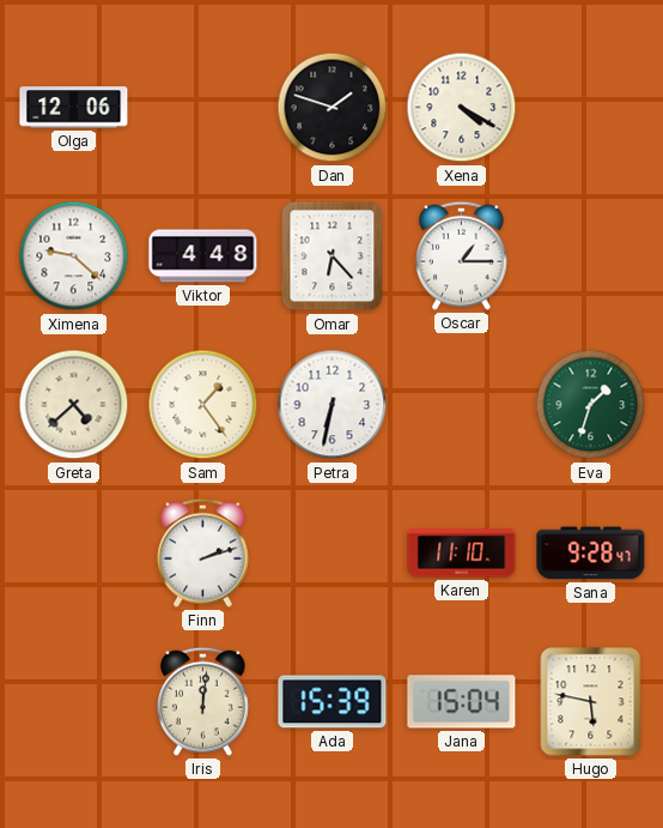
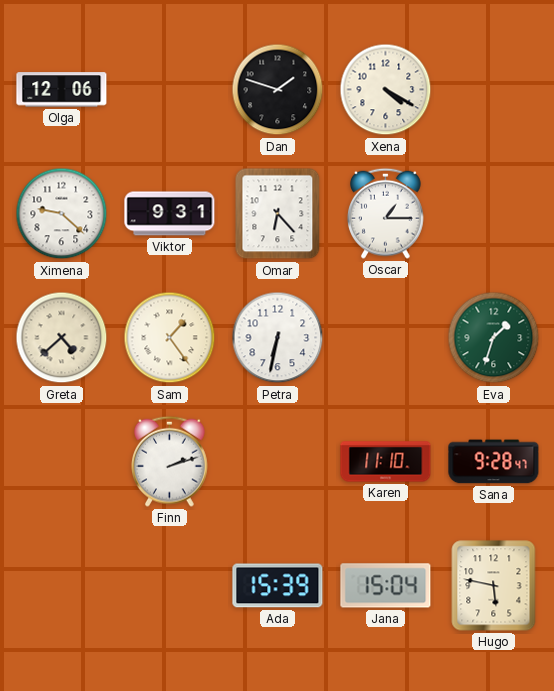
Viktor: 4:48 -> 9:31 (170, 214)
Iris: 12:01 -> none (203, 701)
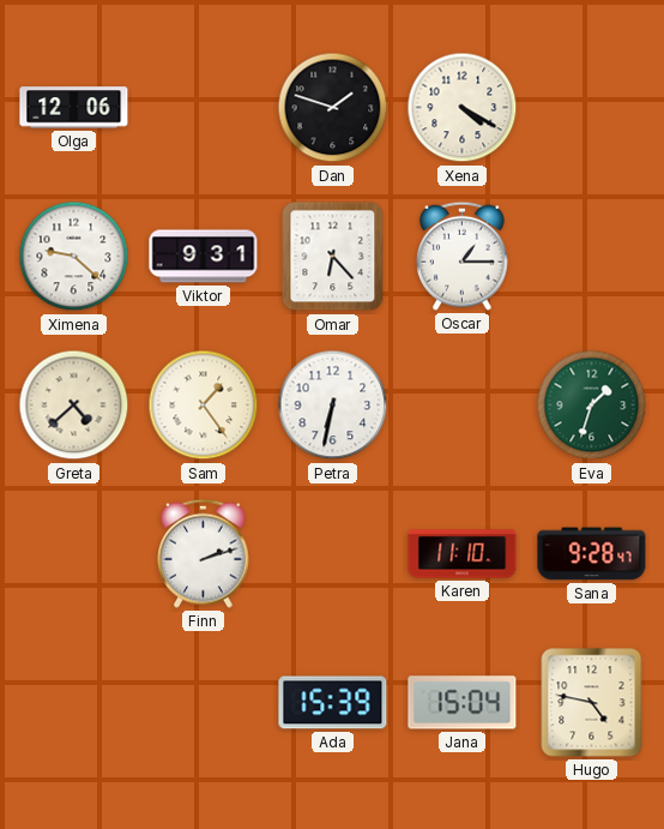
Hugo: 5:47 -> 4:47 (592, 703)
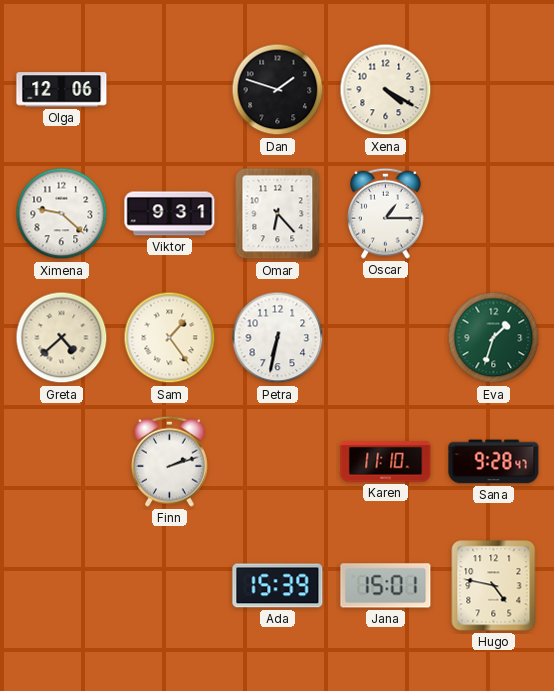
Jana: 15:04 -> 15:01 (386, 586)
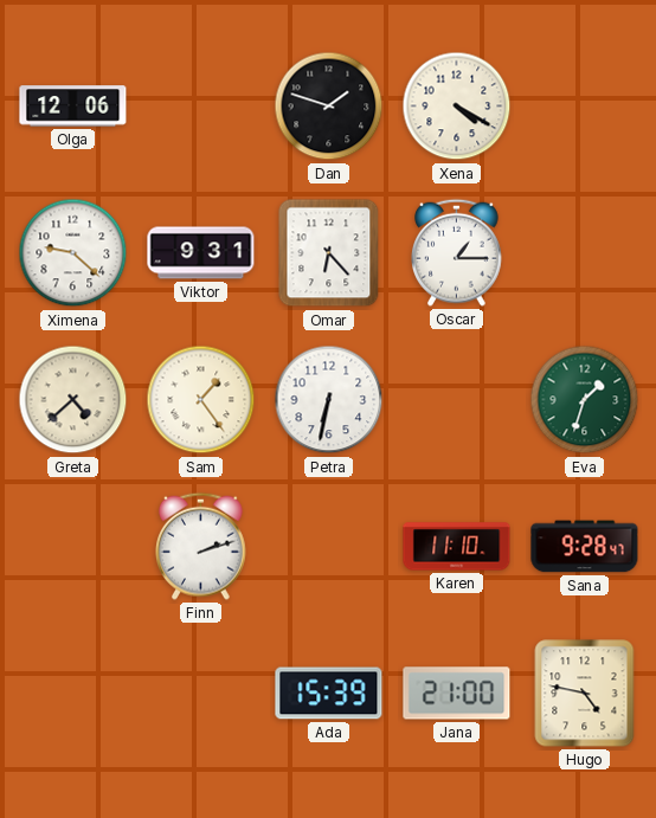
Jana: 15:01 -> 21:00 (457, 694)
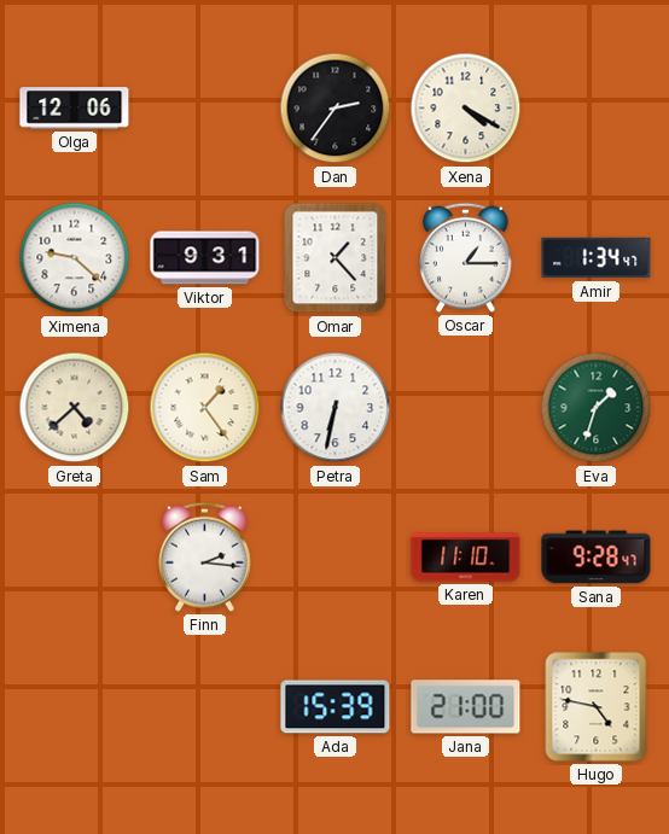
Dan: 1:48 -> 2:36 (336, 109)
Omar: 6:23 -> 1:23 (336, 258)
Amir: none -> 1:34 (597, 258)
Finn: 2:12 -> 2:16 (205, 556)
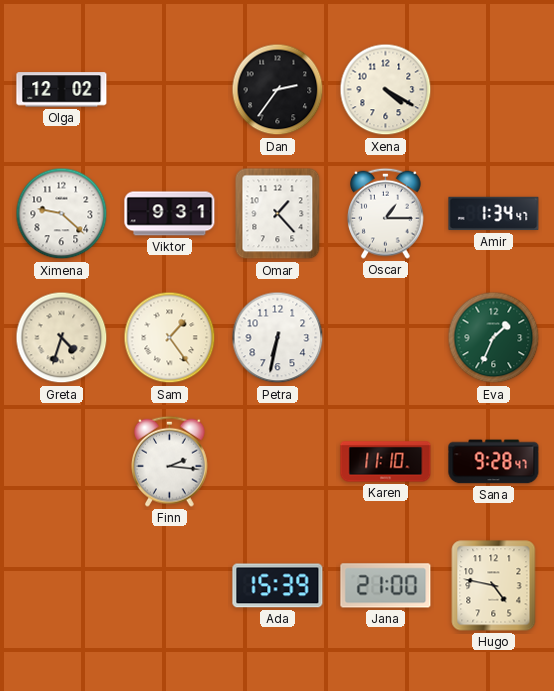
Olga: 12:06 -> 12:02 (62, 90)
Greta: 4:38 -> 4:33 (62, 338)
Eva: 1:33 -> 1:34 (494, 338)
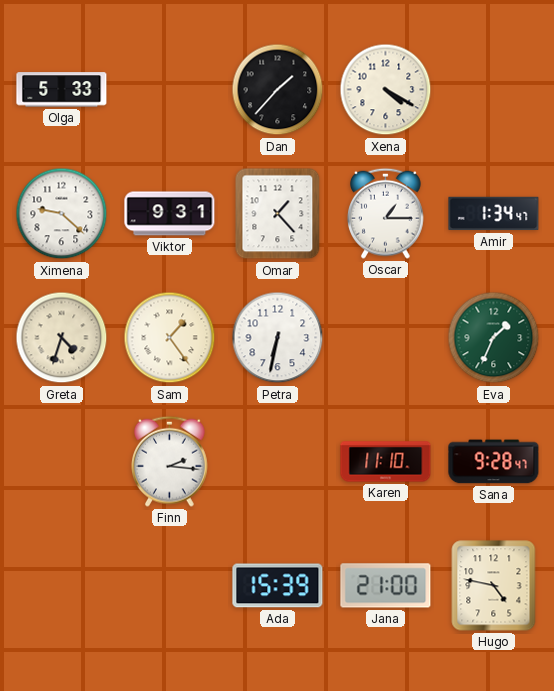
Olga: 12:02 -> 5:33 (62, 90)
Dan: 2:36 -> 1:37 (278, 90)
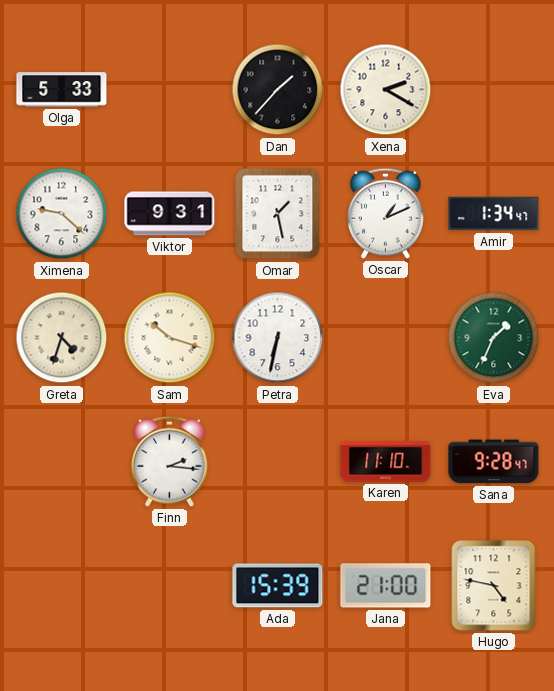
Xena: 4:20 -> 2:20 (386, 90)
Omar: 1:23 -> 1:28 (278, 214)
Oscar: 1:15 -> 1:11 (386, 213)
Sam: 1:24 -> 10:18 (170, 338)
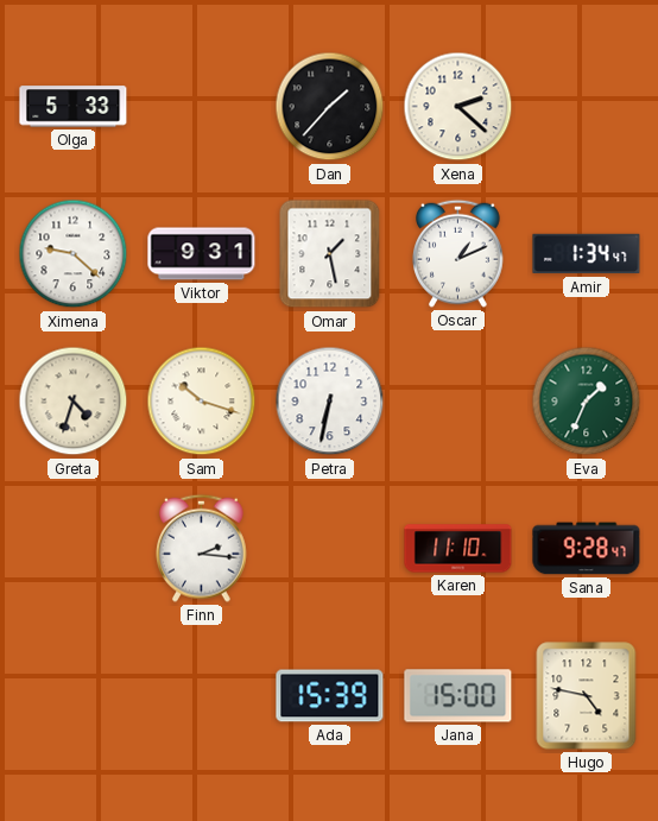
Xena: 2:20 -> 2:22 (458, 107)
Jana: 21:00 -> 15:00 (458, 696)
